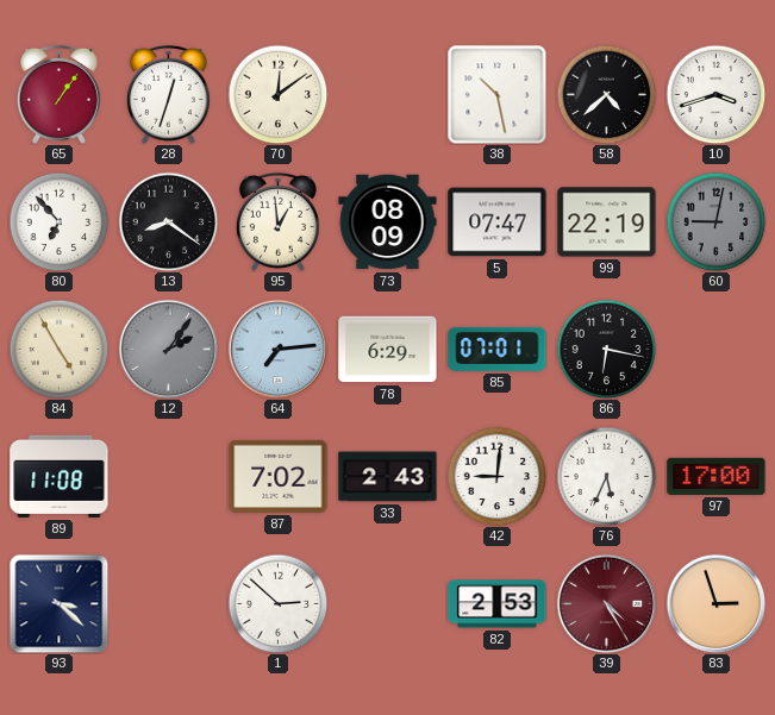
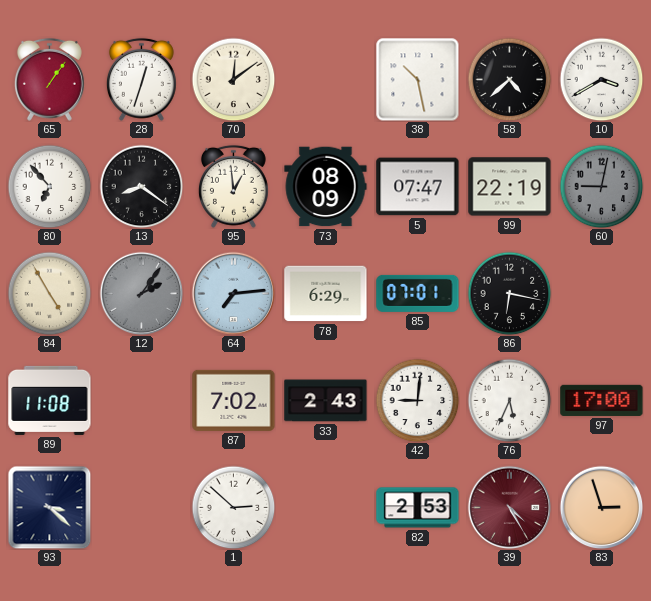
10: 3:42 -> 3:40 (601, 79)
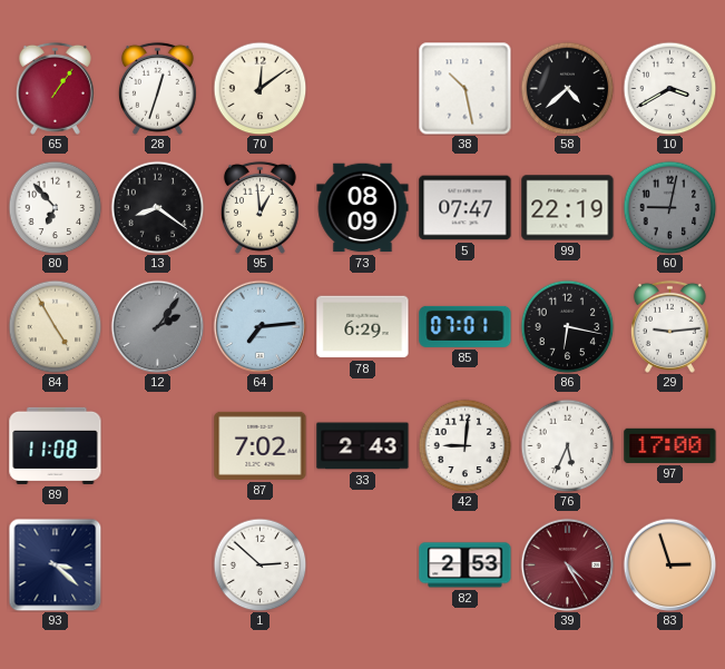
29: none -> 9:14 (669, 326)
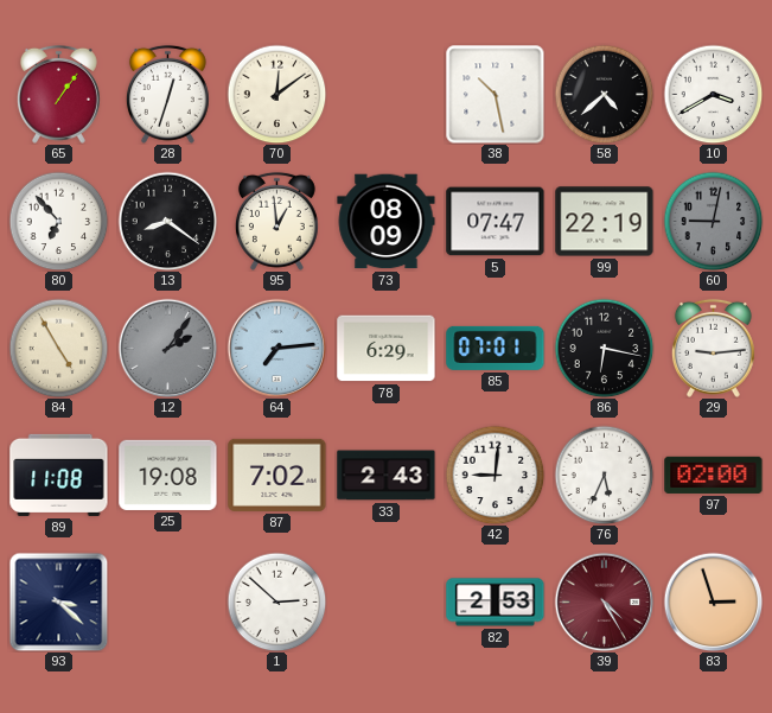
25: none -> 19:08 (168, 475)
97: 17:00 -> 02:00 (714, 475)
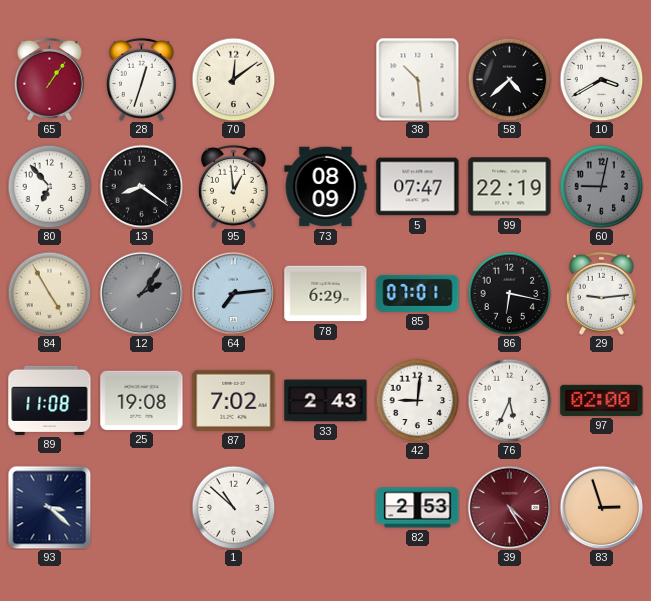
38: 10:28 -> 10:29 (417, 79)
1: 2:52 -> 10:52 (233, 507)
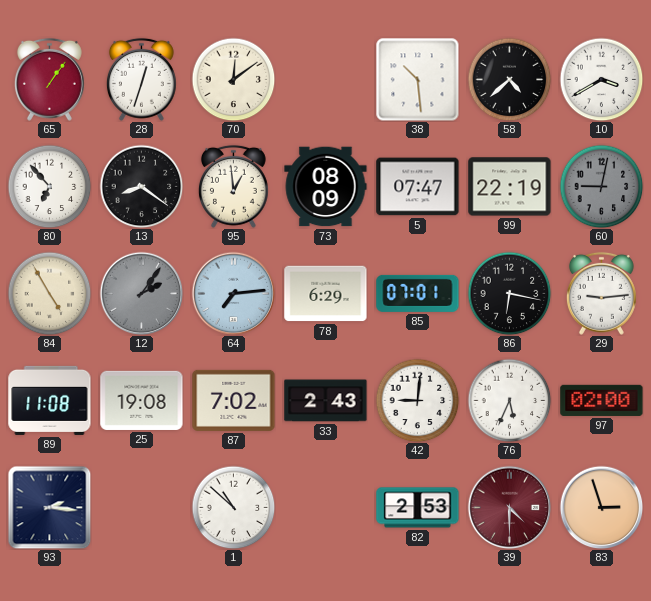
93: 3:22 -> 2:16 (49, 507)
39: 4:25 -> 4:30 (509, 507)
